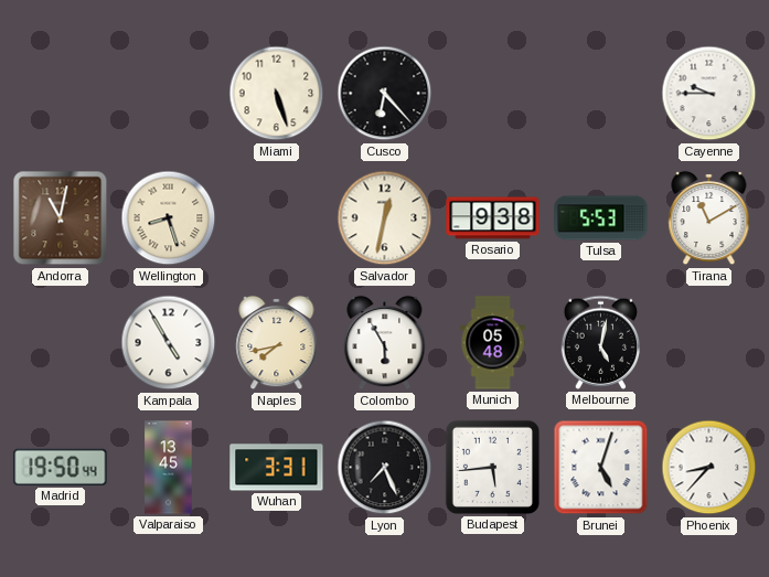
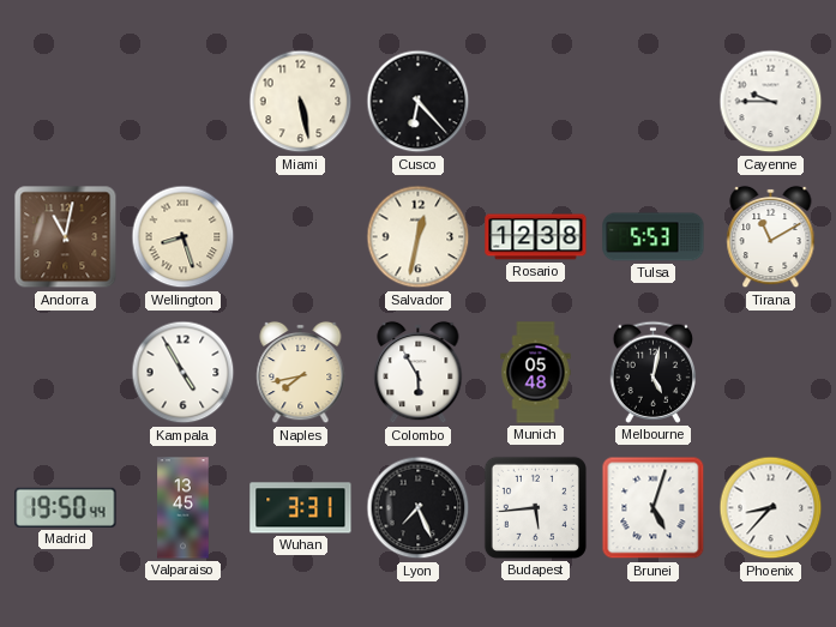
Miami: 5:27 -> 5:28 (301, 102)
Rosario: 9:38 -> 12:38 (536, 237)
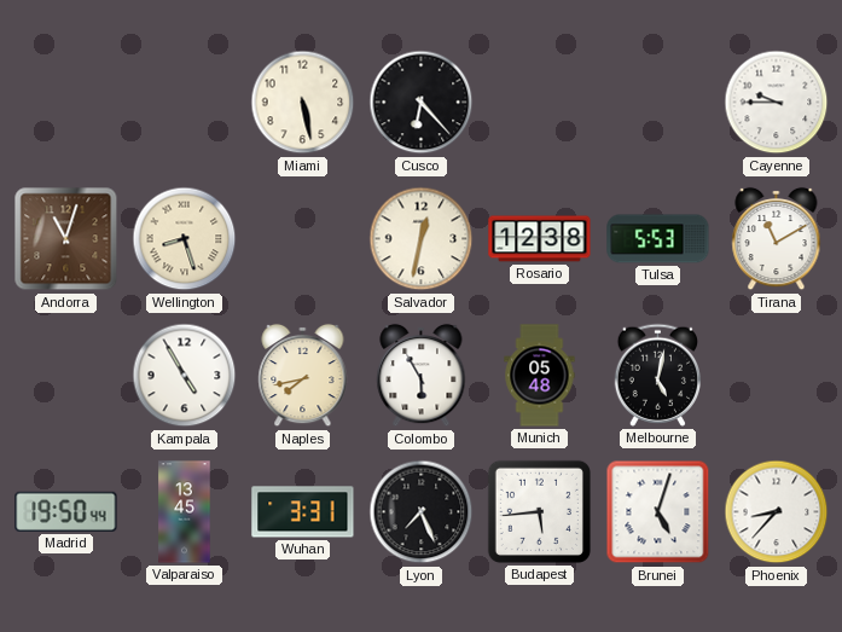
Andorra: 11:02 -> 11:03 (66, 239)
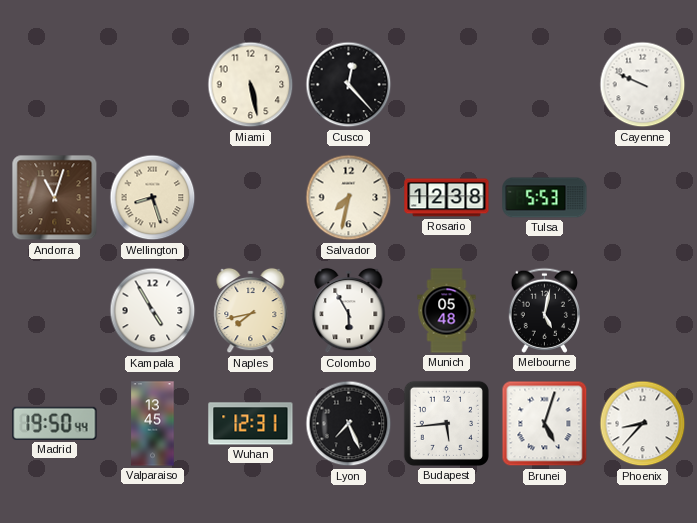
Cusco: 6:23 -> 12:23 (349, 85)
Cayenne: 9:45 -> 9:49 (643, 85)
Salvador: 12:32 -> 7:32 (349, 198)
Tirana: 11:10 -> none (777, 239)
Wuhan: 3:31 -> 12:31 (251, 424)
